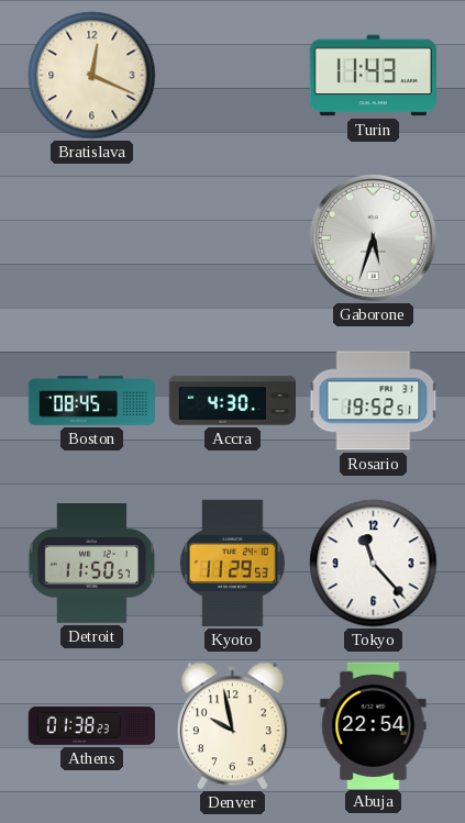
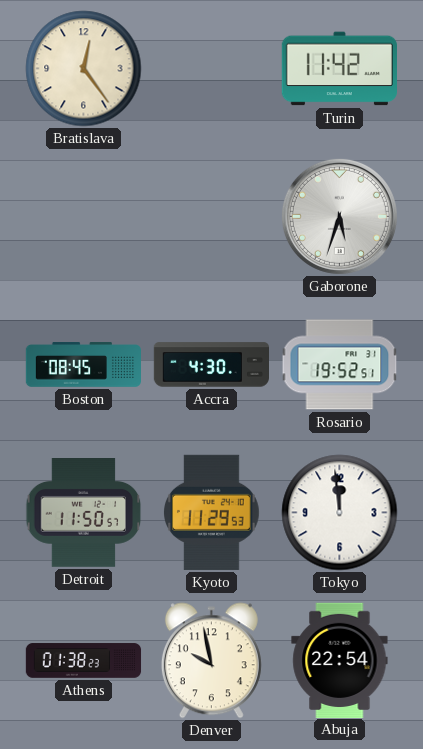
Bratislava: 12:19 -> 12:24 (84, 69)
Turin: 11:43 -> 11:42 (339, 69)
Tokyo: 11:23 -> 11:59 (340, 513)
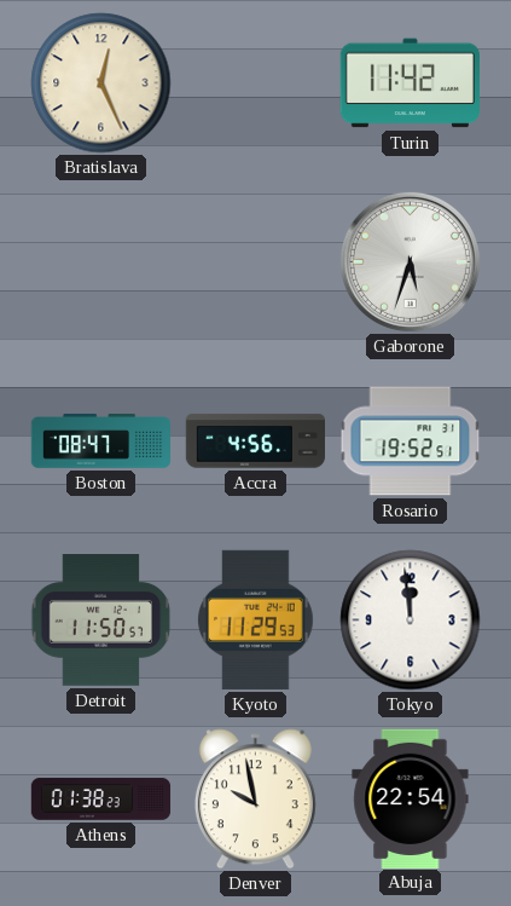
Bratislava: 12:24 -> 12:26 (101, 83)
Boston: 08:45 -> 08:47 (101, 442)
Accra: 4:30 -> 4:56 (255, 442)
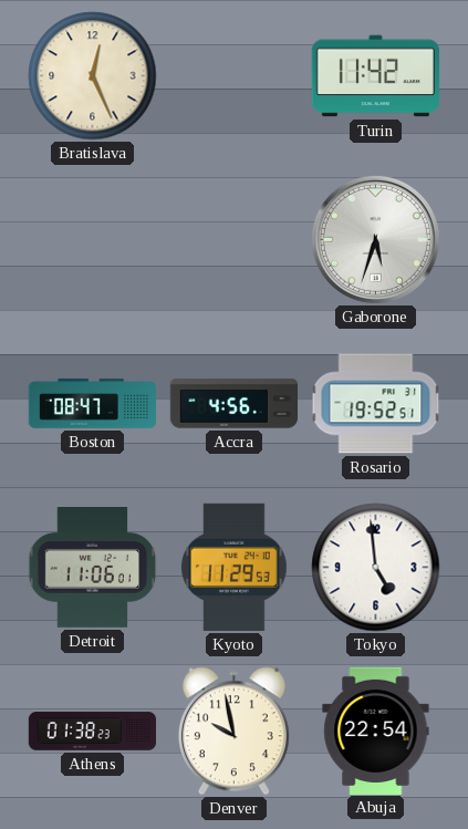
Detroit: 11:50 -> 11:06 (93, 568)
Tokyo: 11:59 -> 4:59 (376, 568)
